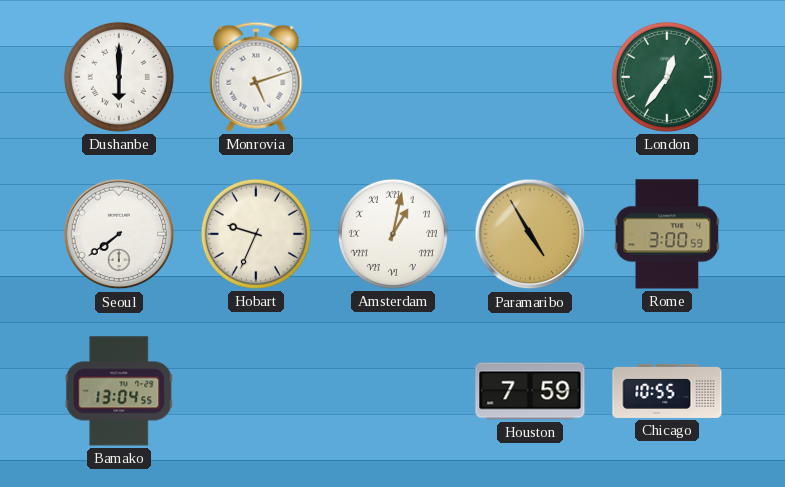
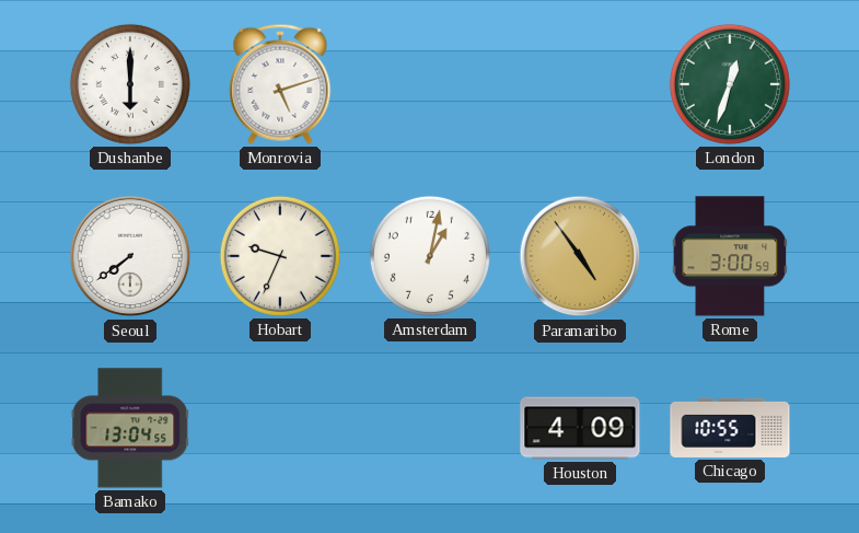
London: 12:36 -> 12:33 (730, 84)
Amsterdam numerals: Roman -> Arabic (430, 256)
Paramaribo: 4:55 -> 4:54 (580, 256)
Houston: 7:59 -> 4:09 (580, 428)
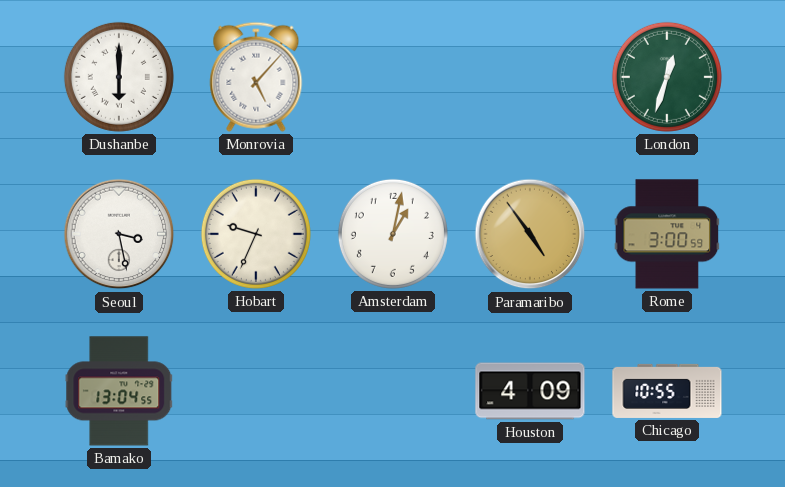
Monrovia: 5:12 -> 5:07 (256, 77)
Seoul: 7:39 -> 3:28 (119, 234)
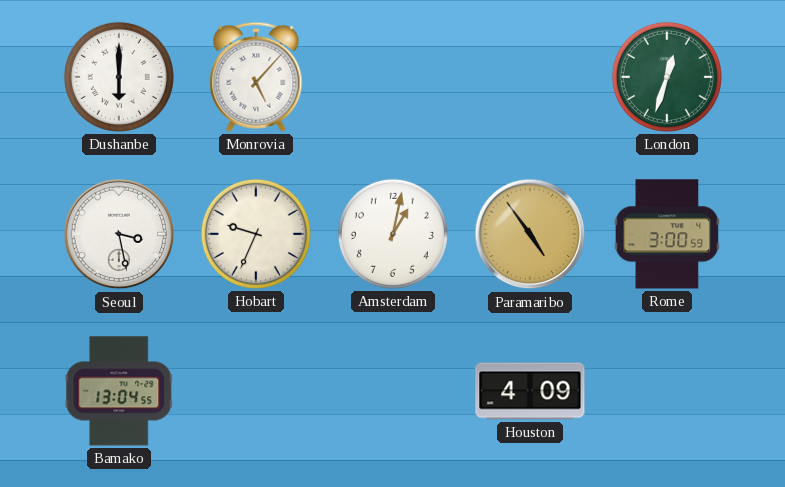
Chicago: 10:55 -> none (667, 391)
